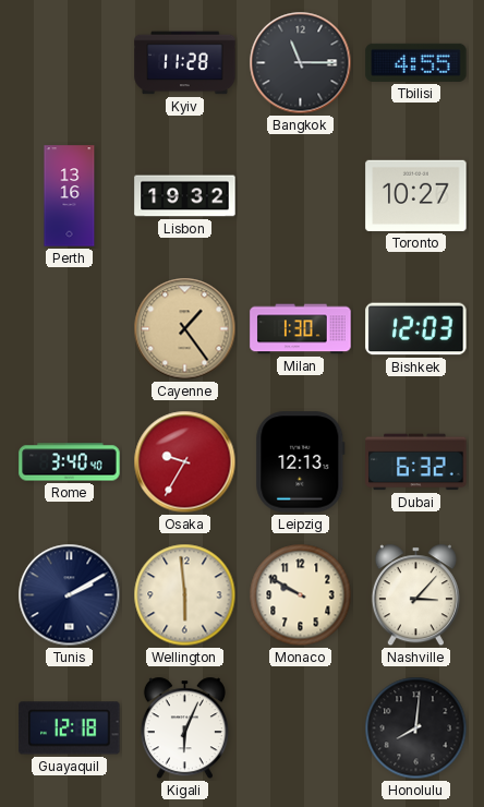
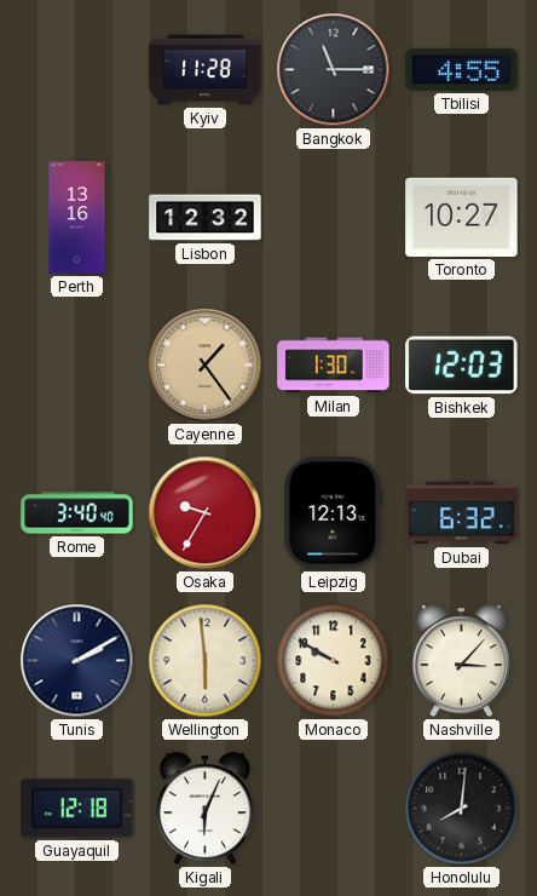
Lisbon: 19:32 -> 12:32 (206, 218)
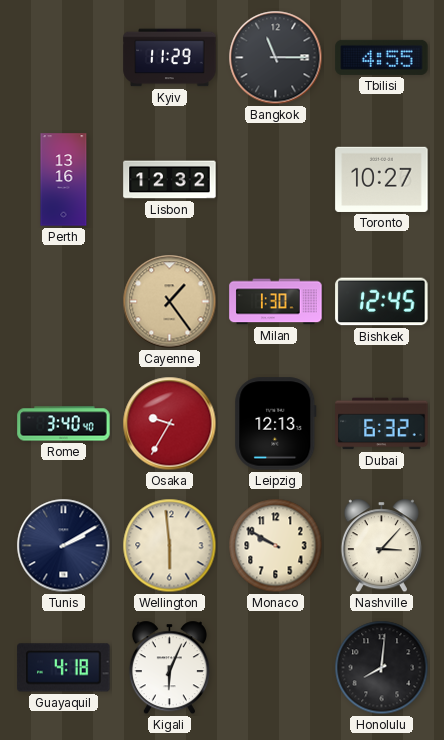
Kyiv: 11:28 -> 11:29 (170, 58)
Bishkek: 12:03 -> 12:45 (382, 302)
Guayaquil: 12:18 -> 4:18 (64, 668)
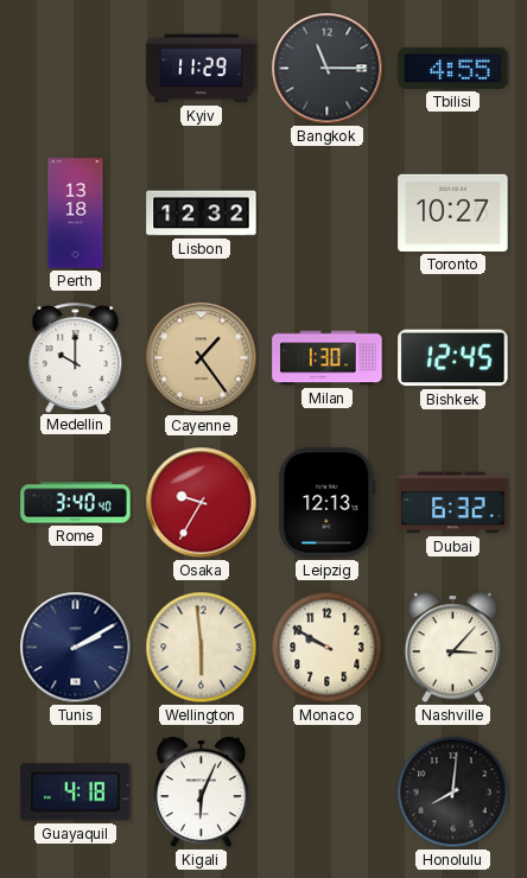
Perth: 13:16 -> 13:18 (76, 214)
Medellin: none -> 10:00 (76, 357)
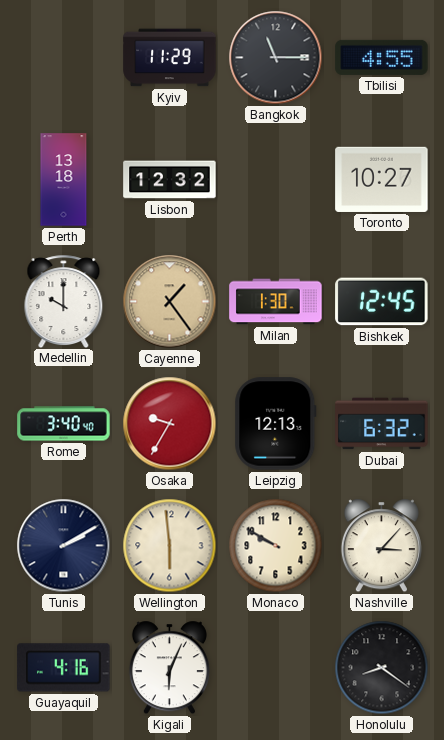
Guayaquil: 4:18 -> 4:16 (64, 668)
Honolulu: 8:01 -> 8:21 (382, 668)
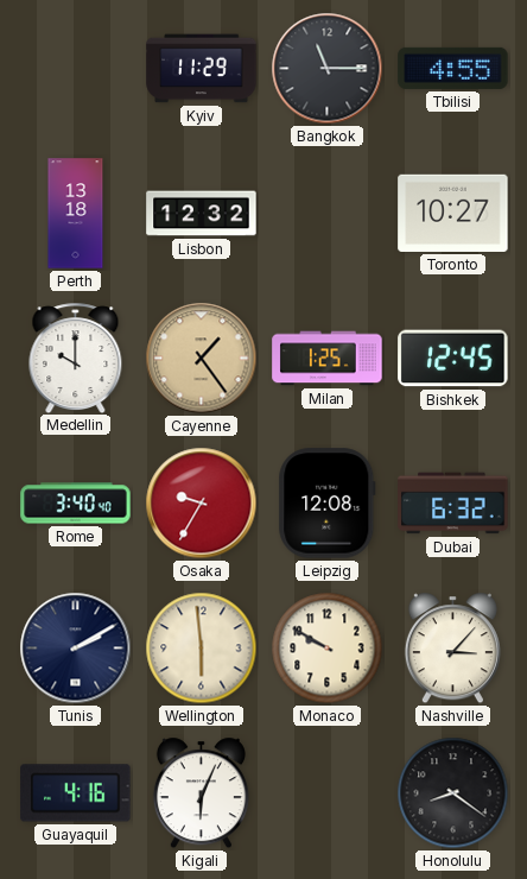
Milan: 1:30 -> 1:25 (328, 359)
Leipzig: 12:13 -> 12:08 (328, 504)
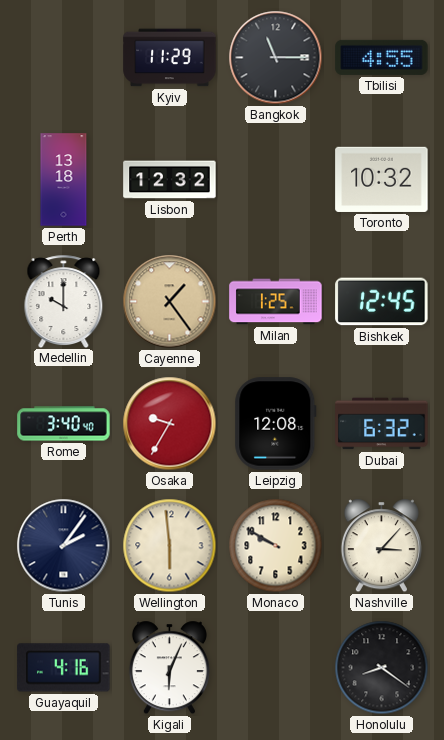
Toronto: 10:27 -> 10:32 (382, 179)
Tunis: 2:10 -> 2:06 (64, 546)
